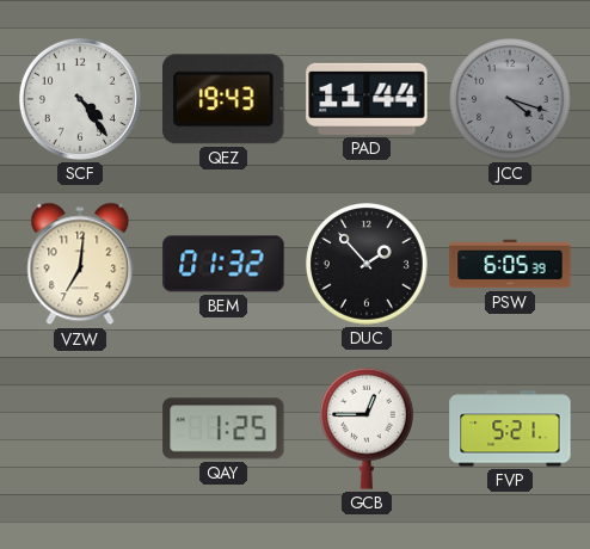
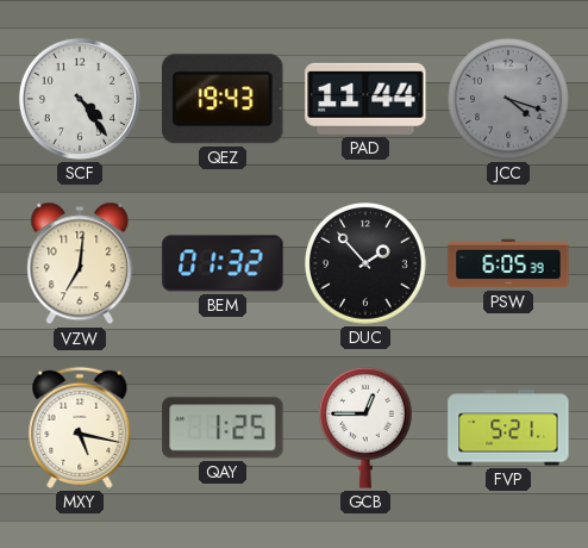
MXY: none -> 5:17 (80, 428)
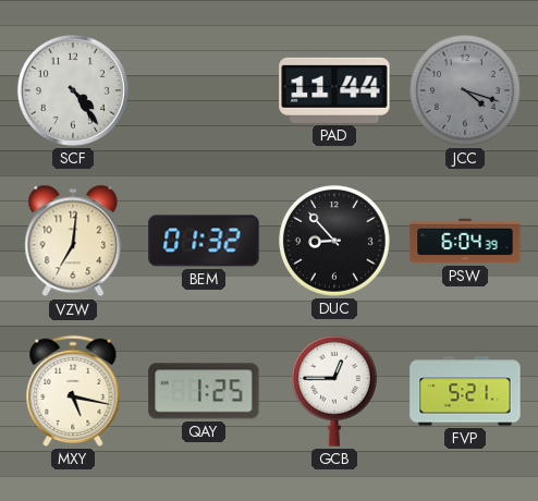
QEZ: 19:43 -> none (223, 99)
DUC: 1:53 -> 8:53 (335, 242)
PSW: 6:05 -> 6:04 (465, 241)
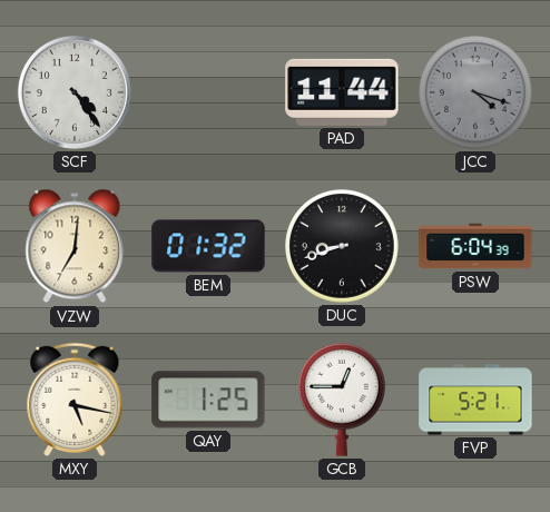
DUC: 8:53 -> 8:42 (343, 247)
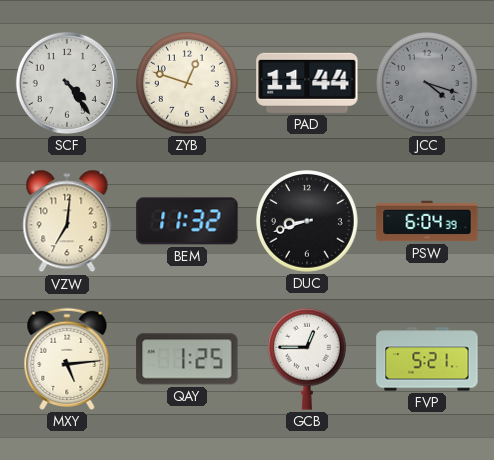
ZYB: none -> 12:48 (188, 84)
BEM: 01:32 -> 11:32 (187, 221)
MXY: 5:17 -> 5:14 (67, 359)
